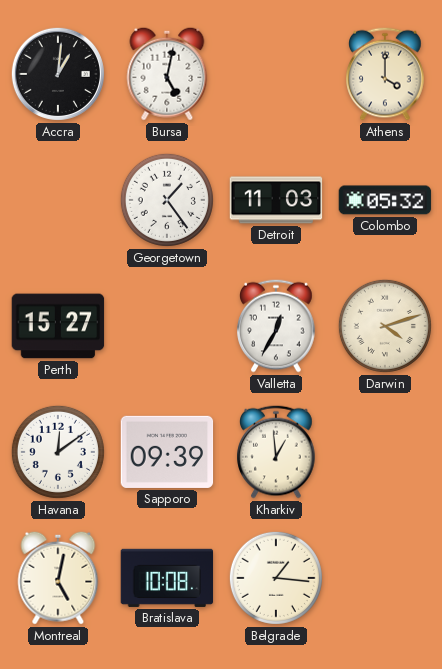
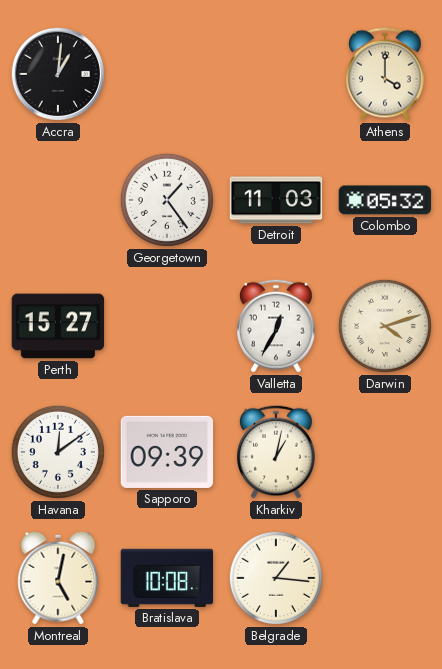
Bursa: 5:02 -> none (167, 74)
Kharkiv: 12:59 -> 1:02 (276, 452)
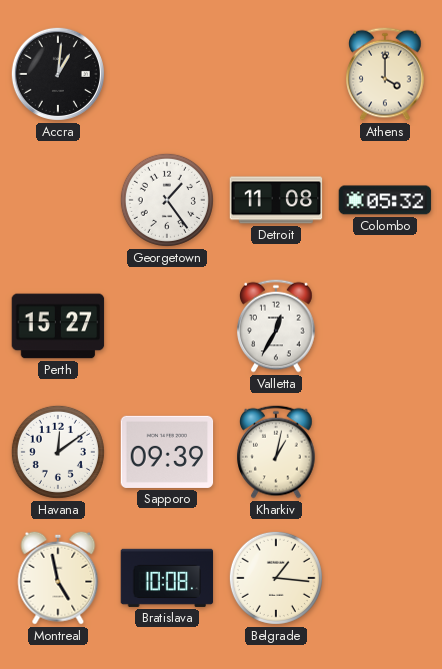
Detroit: 11:03 -> 11:08 (276, 200)
Darwin: 4:12 -> none (385, 326)
Montreal: 5:02 -> 4:58 (58, 578)
